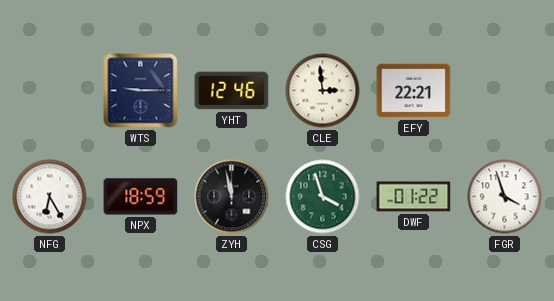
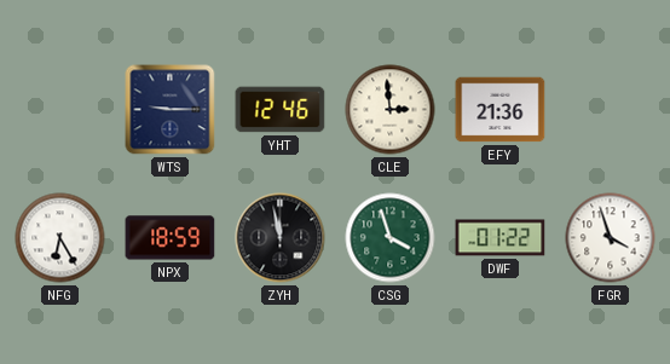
EFY: 22:21 -> 21:36 (501, 110)
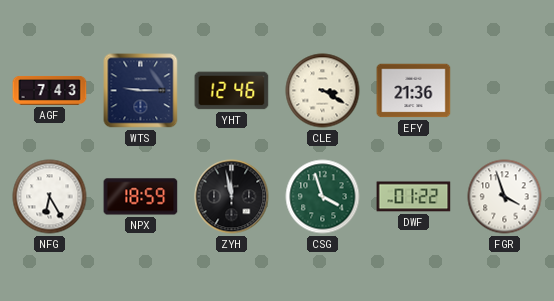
AGF: none -> 7:43 (50, 90)
CLE: 2:59 -> 3:20 (323, 91)
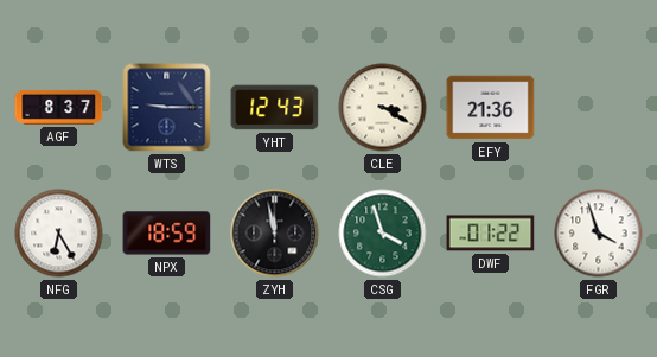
AGF: 7:43 -> 8:37 (59, 107)
YHT: 12:46 -> 12:43 (275, 108)
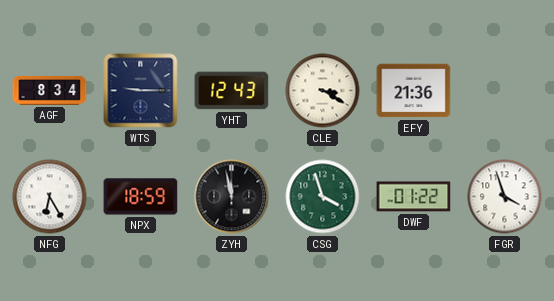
AGF: 8:37 -> 8:34 (50, 90)
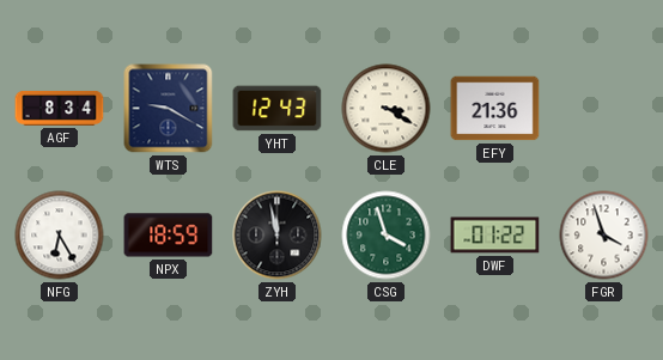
WTS: 9:15 -> 9:20 (169, 109)
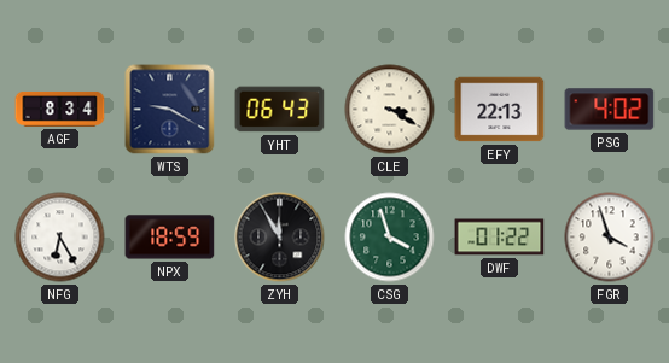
YHT: 12:43 -> 06:43 (280, 110)
EFY: 21:36 -> 22:13 (500, 110)
PSG: none -> 4:02 (610, 110)
ZYH: 11:58 -> 11:55 (280, 238)
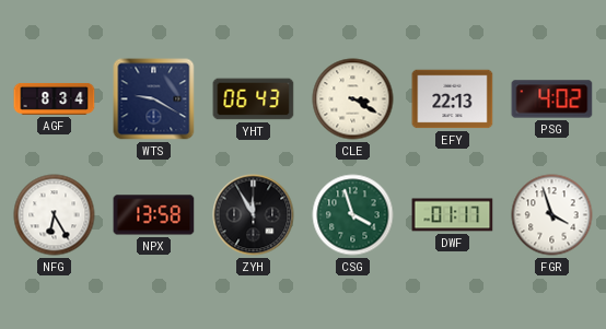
NPX: 18:59 -> 13:58 (154, 215)
DWF: 01:22 -> 01:17 (453, 215)
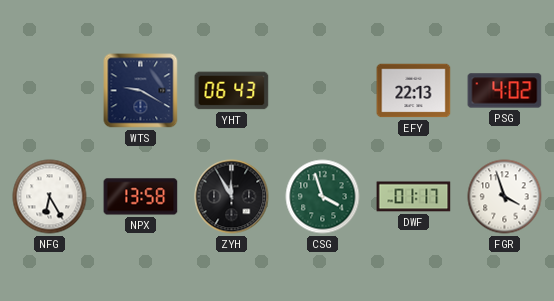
AGF: 8:34 -> none (55, 98)
CLE: 3:20 -> none (353, 99)
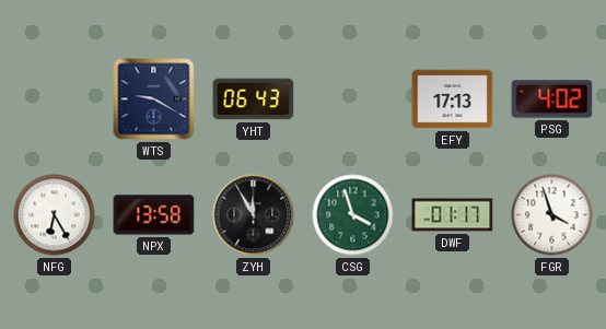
EFY: 22:13 -> 17:13 (453, 99)
